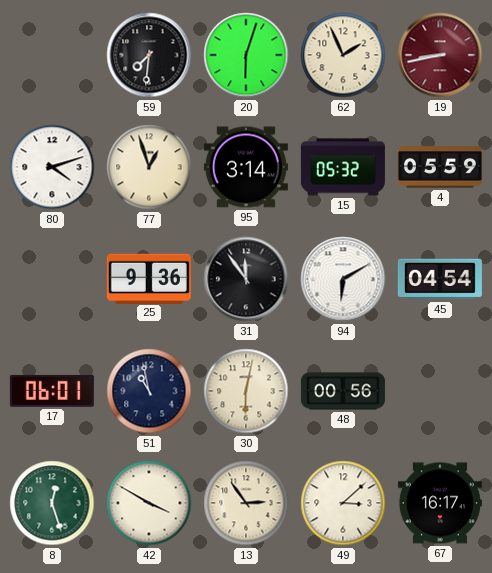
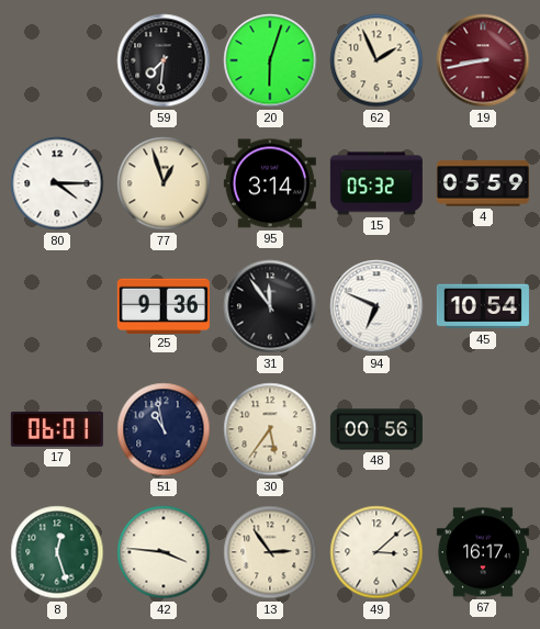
80: 4:12 -> 4:15 (57, 183)
94: 6:10 -> 6:49 (376, 306)
45: 04:54 -> 10:54 (483, 306)
30: 6:02 -> 5:36 (270, 429)
42: 3:50 -> 3:46 (164, 552)
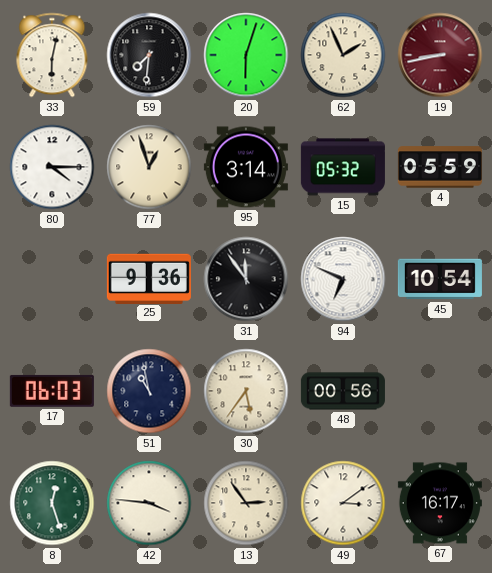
33: none -> 6:02 (52, 55)
17: 06:01 -> 06:03 (52, 391)
49: 3:08 -> 3:09 (343, 503)
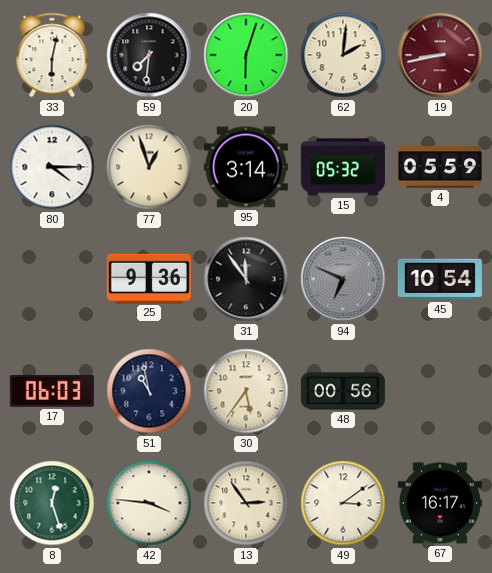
62: 1:56 -> 2:01 (343, 55)
94 dial: white -> grey (343, 279)
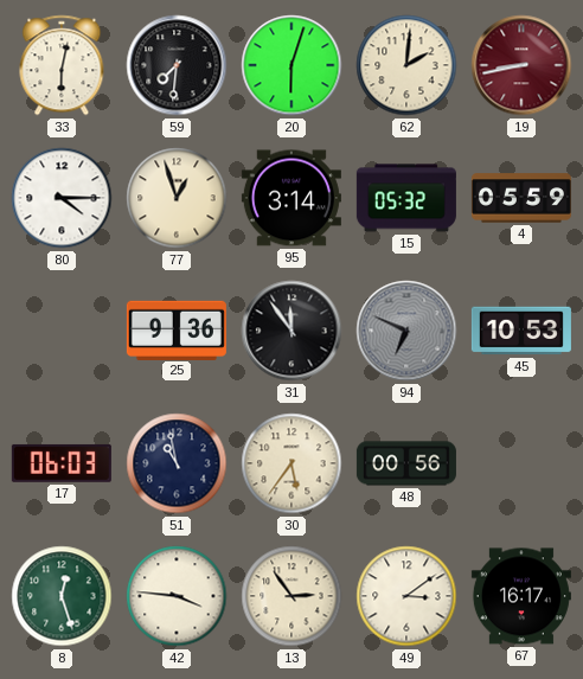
45: 10:54 -> 10:53 (521, 331)
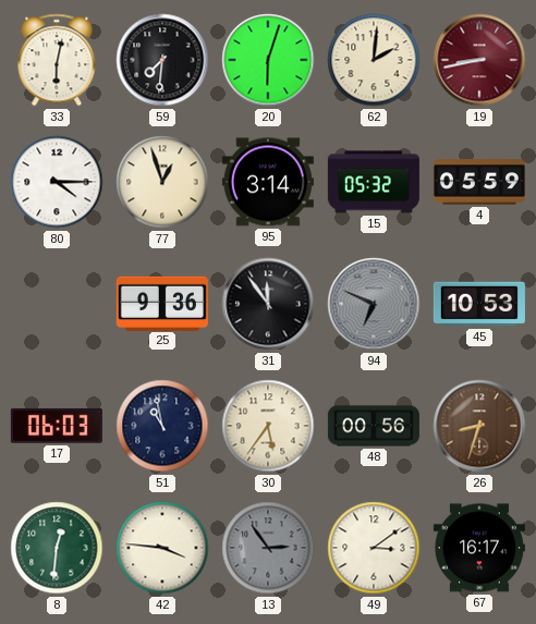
26: none -> 8:33 (479, 426)
8: 12:27 -> 12:31 (57, 548)
13 dial: cream -> grey (268, 548)
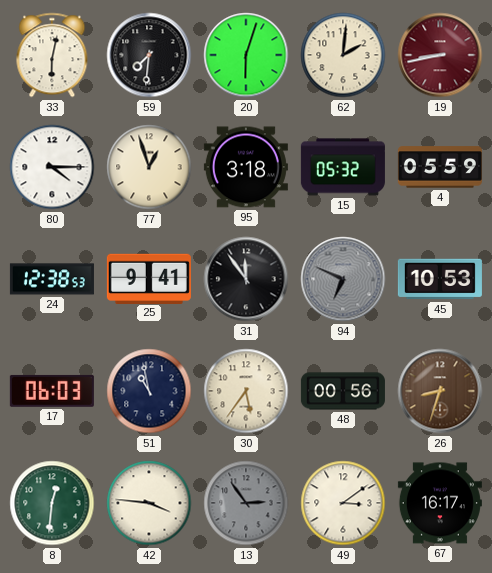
95: 3:14 -> 3:18 (246, 167)
24: none -> 12:38 (52, 279)
25: 9:36 -> 9:41 (149, 278)
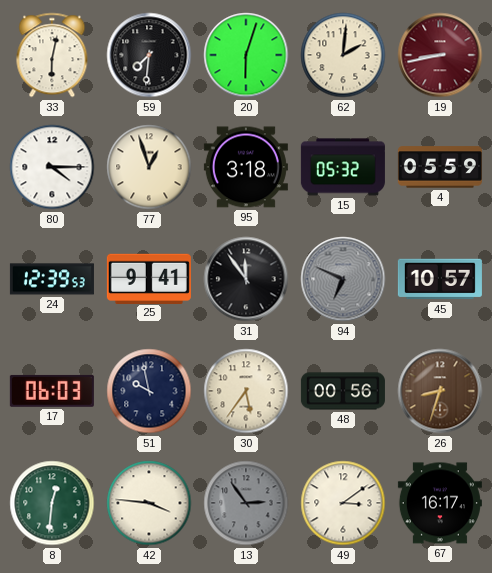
24: 12:38 -> 12:39 (52, 279)
45: 10:53 -> 10:57 (440, 279)
51: 10:58 -> 9:58 (149, 391)
